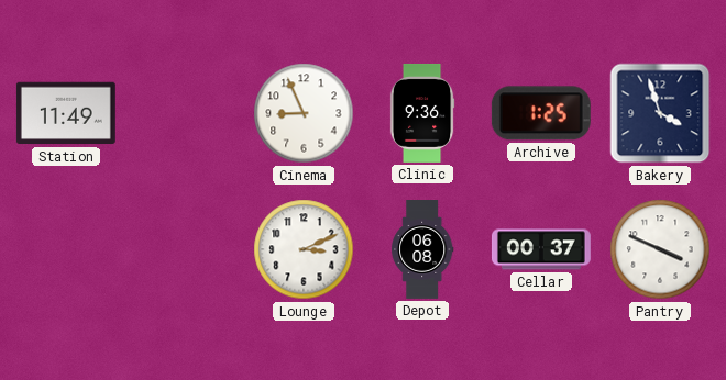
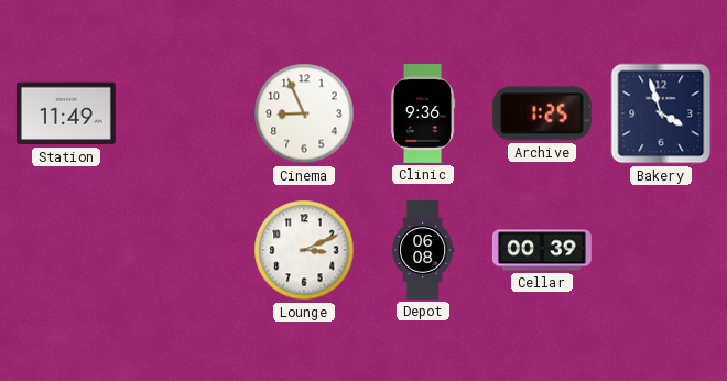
Cellar: 00:37 -> 00:39 (542, 250)
Pantry: 3:49 -> none (660, 249)
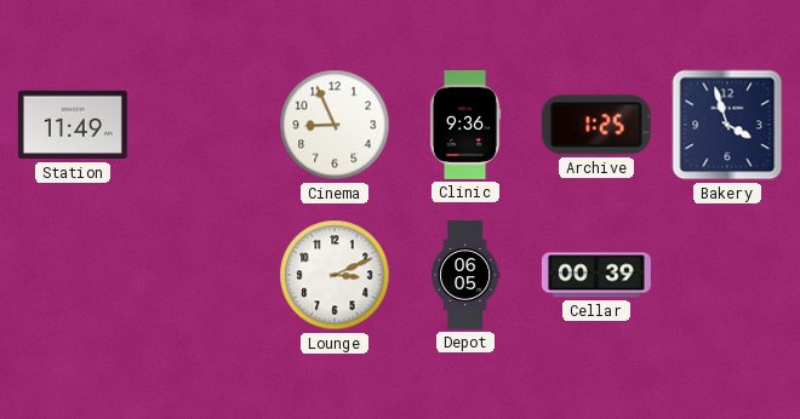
Depot: 06:08 -> 06:05 (465, 276)
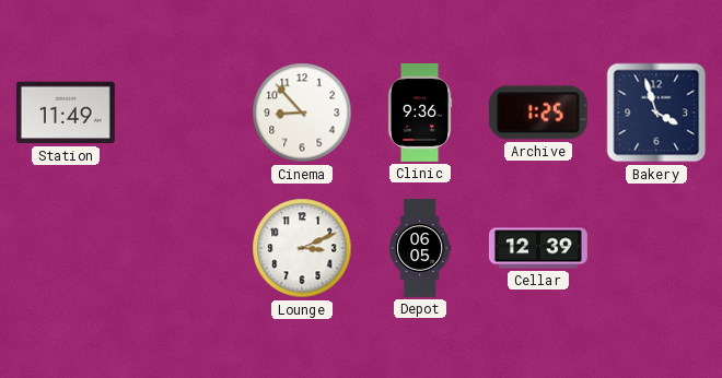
Cinema: 8:56 -> 8:53 (302, 113)
Cellar: 00:39 -> 12:39 (538, 248)
